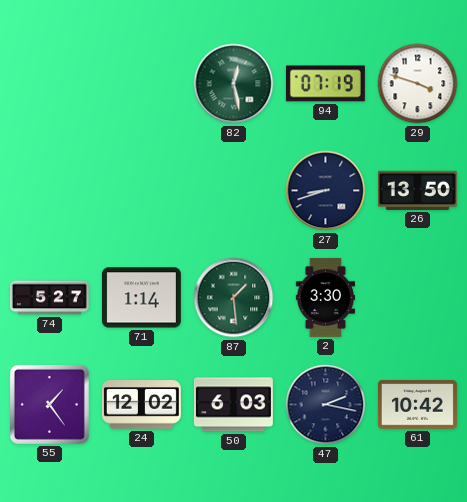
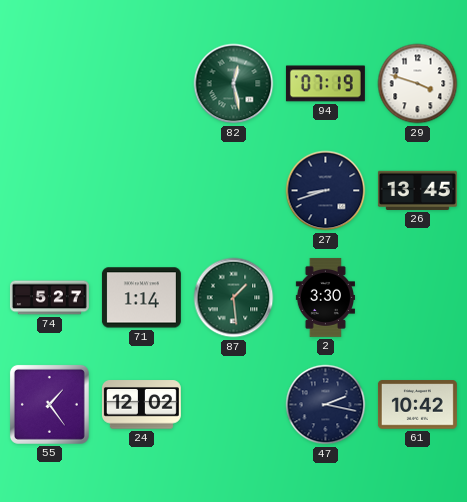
26: 13:50 -> 13:45 (417, 190)
50: 6:03 -> none (233, 405)
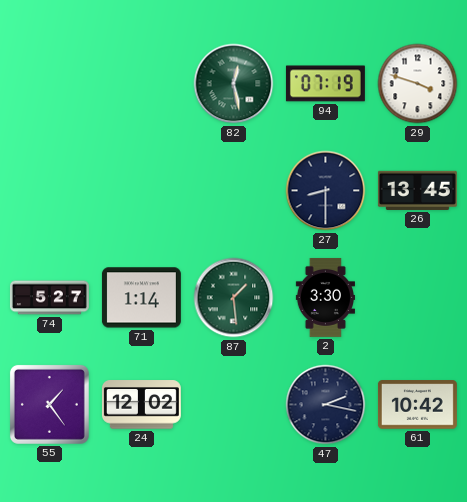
27: 8:42 -> 8:30 (326, 191)
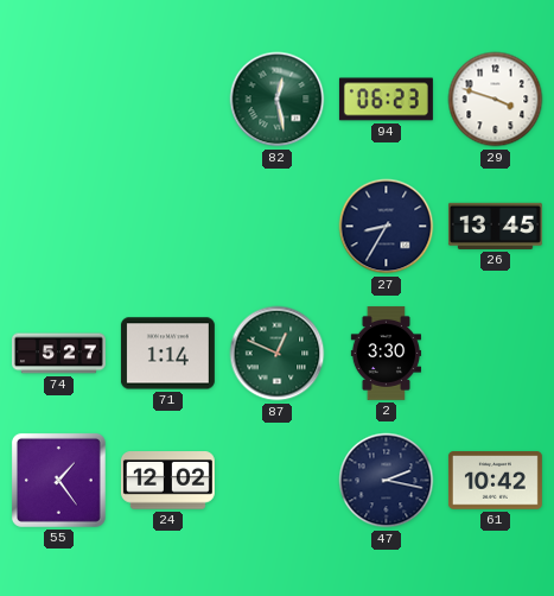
94: 07:19 -> 06:23 (386, 100)
27: 8:30 -> 8:35 (387, 227)
87: 1:29 -> 12:49 (278, 354)
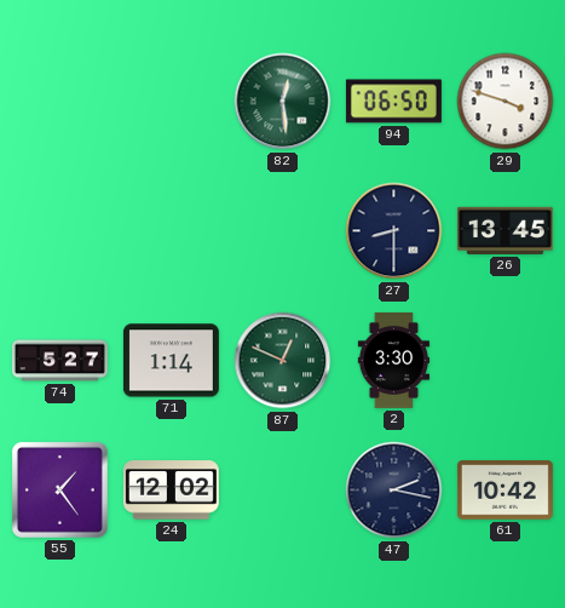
82: 12:28 -> 12:29 (283, 102)
94: 06:23 -> 06:50 (393, 102)
27: 8:35 -> 8:30 (394, 231)
